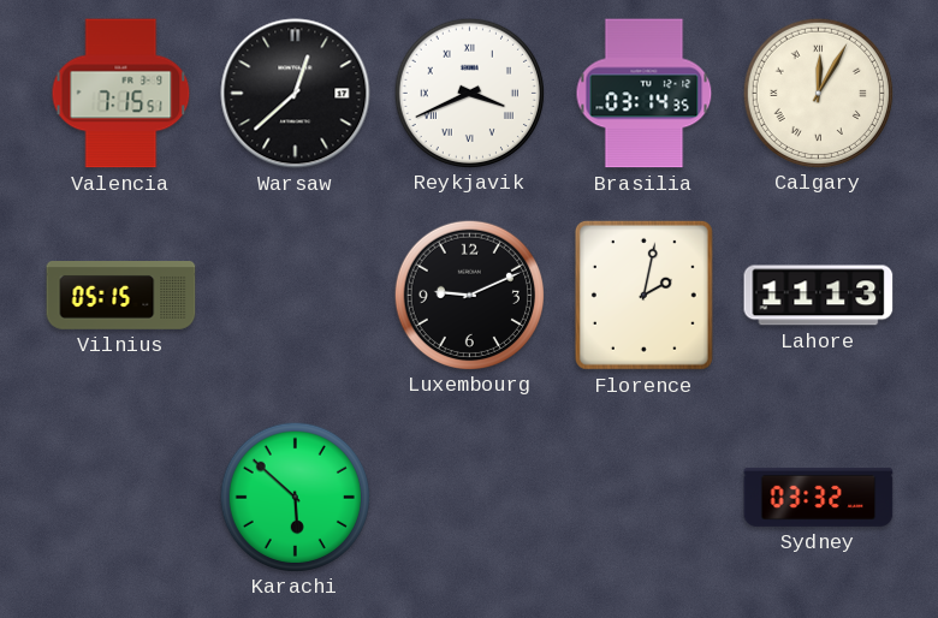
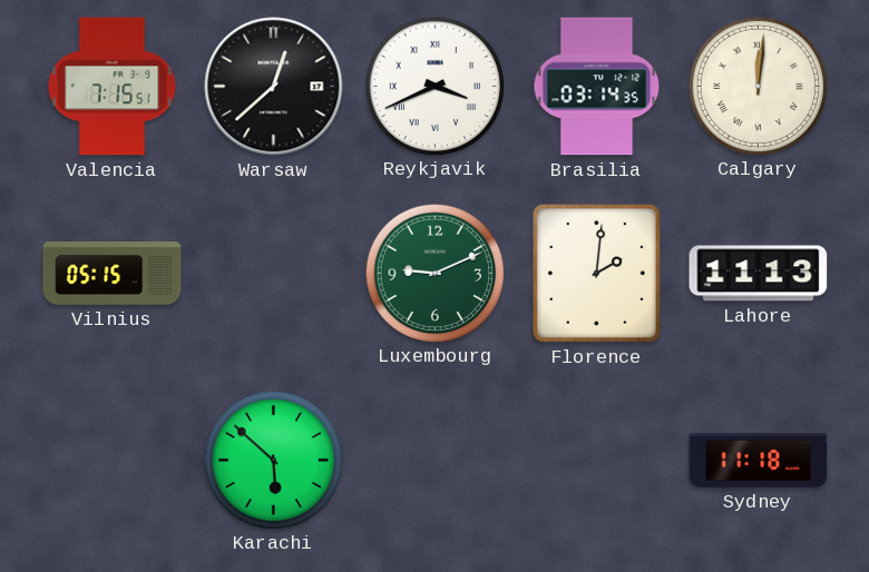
Calgary: 12:05 -> 12:01 (758, 86)
Luxembourg dial: black -> green (434, 273)
Florence: 2:02 -> 2:01 (596, 273)
Sydney: 03:32 -> 11:18 (759, 460)
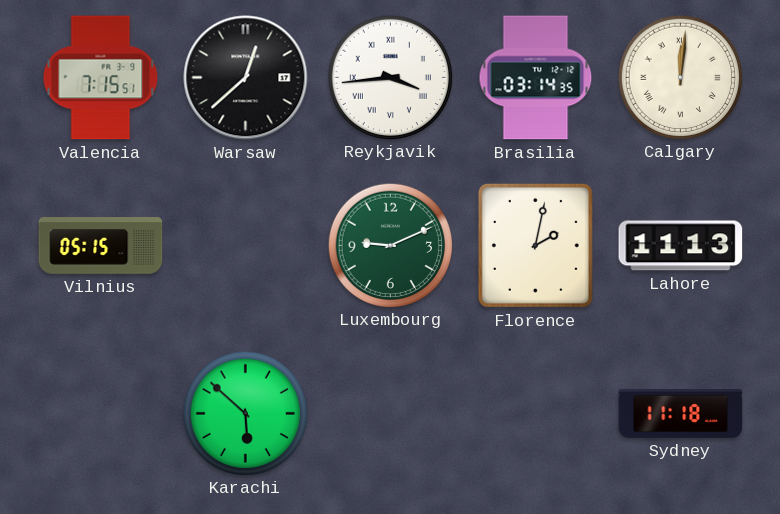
Reykjavik: 3:41 -> 3:44 (390, 77)
Florence: 2:01 -> 2:02 (535, 245)
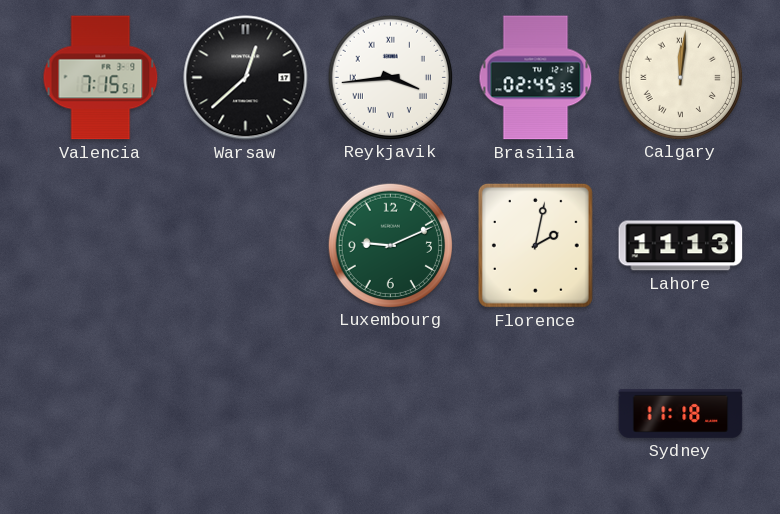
Brasilia: 03:14 -> 02:45 (536, 78)
Vilnius: 05:15 -> none (101, 246)
Karachi: 5:52 -> none (245, 413)
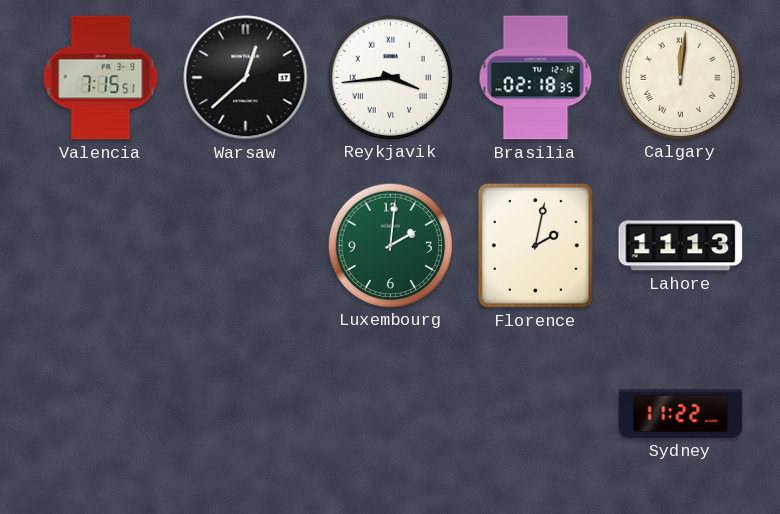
Brasilia: 02:45 -> 02:18 (536, 78)
Luxembourg: 9:11 -> 2:01 (390, 245)
Sydney: 11:18 -> 11:22 (681, 413)
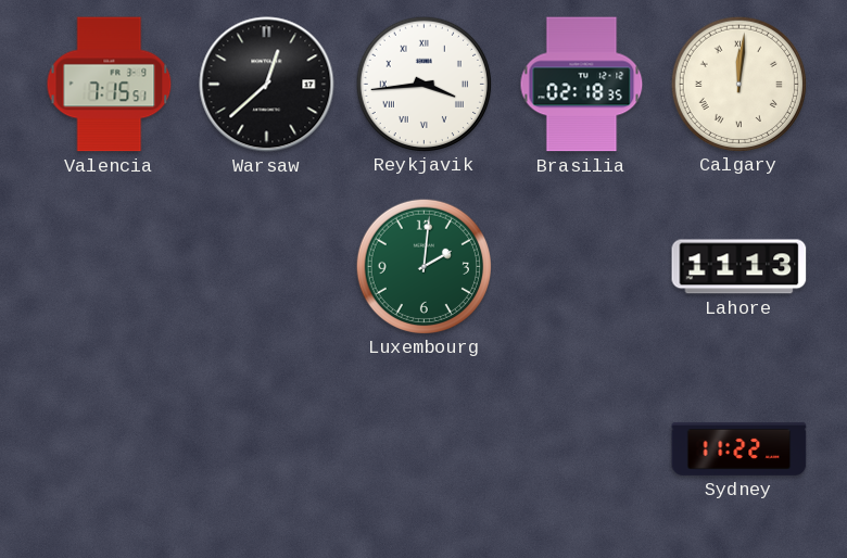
Florence: 2:02 -> none (535, 245)
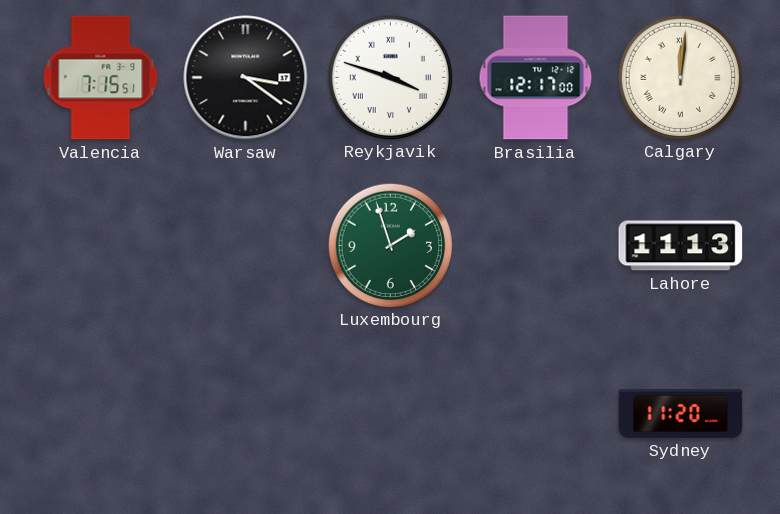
Warsaw: 12:38 -> 3:21 (246, 78)
Reykjavik: 3:44 -> 3:48 (390, 77)
Brasilia: 02:18 -> 12:17 (536, 78)
Luxembourg: 2:01 -> 1:57 (390, 245)
Sydney: 11:22 -> 11:20 (681, 413)
